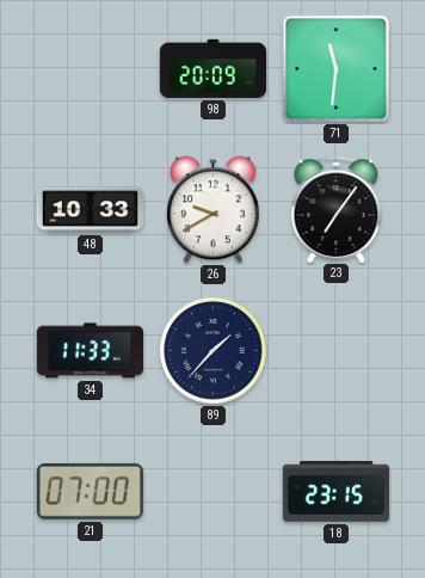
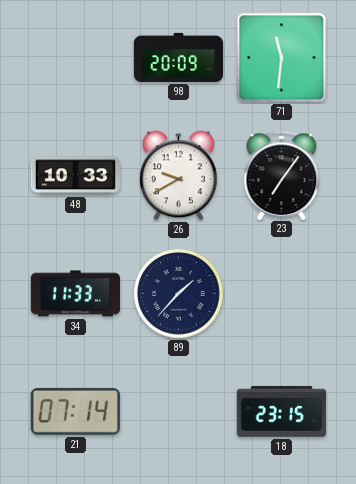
21: 07:00 -> 07:14 (75, 411)
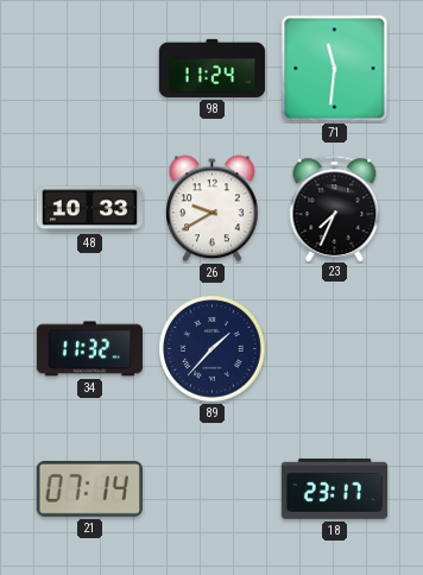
98: 20:09 -> 11:24 (213, 68)
23: 7:06 -> 7:34 (335, 208)
34: 11:33 -> 11:32 (89, 349)
18: 23:15 -> 23:17 (334, 488)
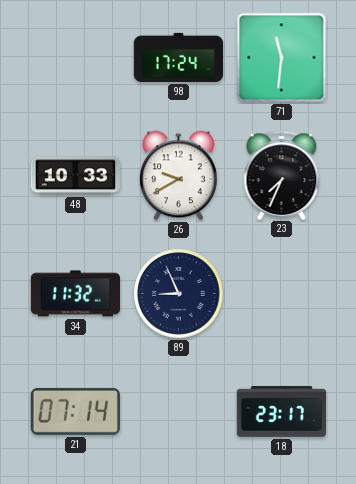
98: 11:24 -> 17:24 (179, 57)
89: 1:37 -> 8:56 (179, 294)
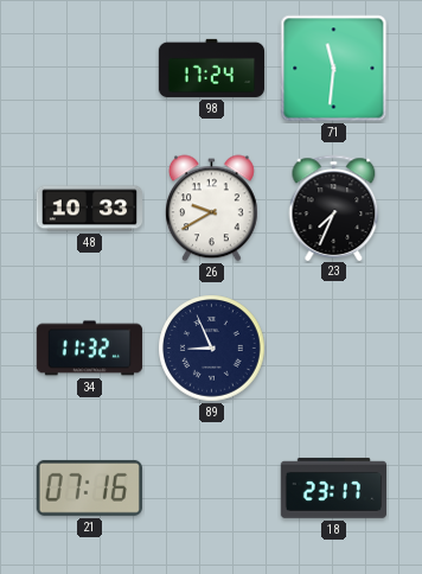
21: 07:14 -> 07:16 (89, 487)
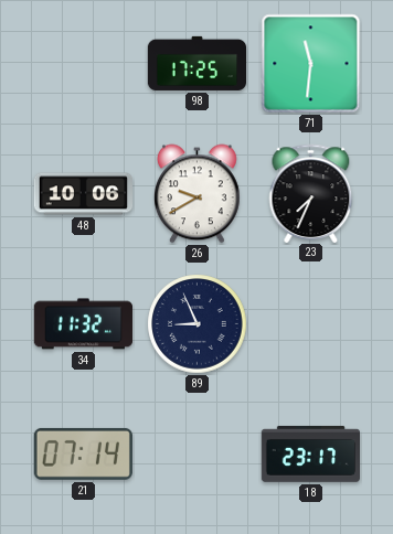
98: 17:24 -> 17:25 (198, 63)
48: 10:33 -> 10:06 (83, 194)
21: 07:16 -> 07:14 (83, 453)
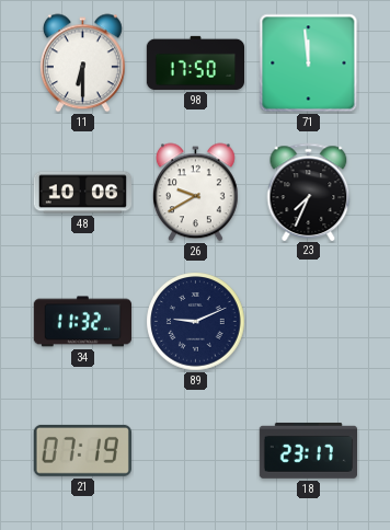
11: none -> 6:30 (82, 64)
98: 17:25 -> 17:50 (196, 62)
71: 11:31 -> 11:59 (309, 64)
89: 8:56 -> 9:11 (196, 322)
21: 07:14 -> 07:19 (82, 450)
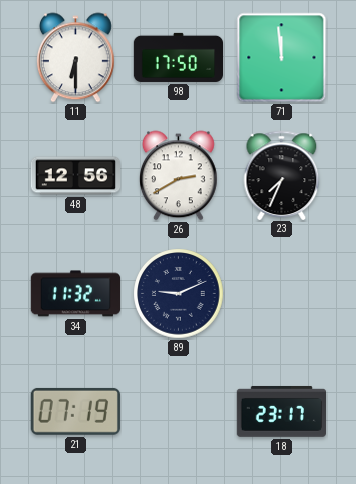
48: 10:06 -> 12:56 (75, 176)
26: 9:40 -> 2:40 (178, 176)
